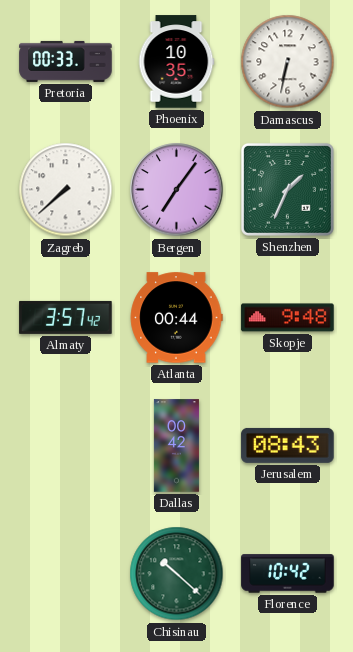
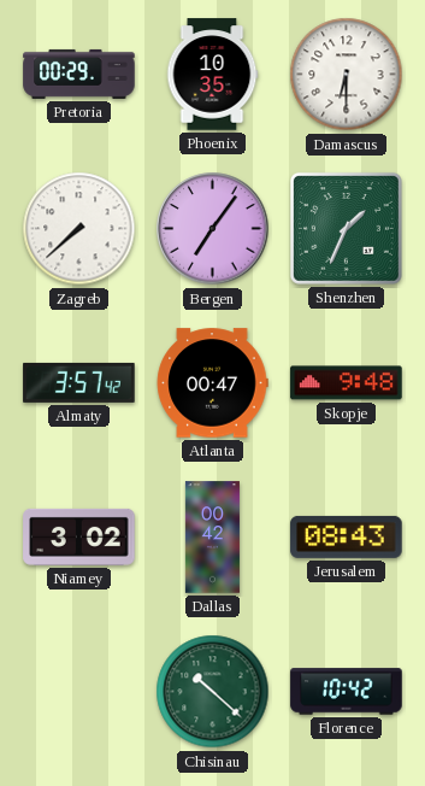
Pretoria: 00:33 -> 00:29 (79, 74)
Damascus: 6:32 -> 6:30 (347, 75)
Atlanta: 00:44 -> 00:47 (212, 383)
Niamey: none -> 3:02 (79, 536)
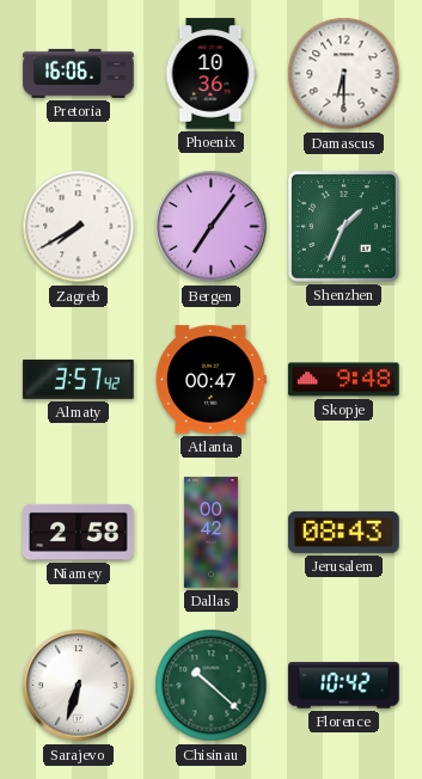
Pretoria: 00:29 -> 16:06 (79, 73)
Phoenix: 10:35 -> 10:36 (210, 74)
Zagreb: 7:38 -> 7:40 (79, 227)
Niamey: 3:02 -> 2:58 (79, 532)
Sarajevo: none -> 6:33 (79, 686)
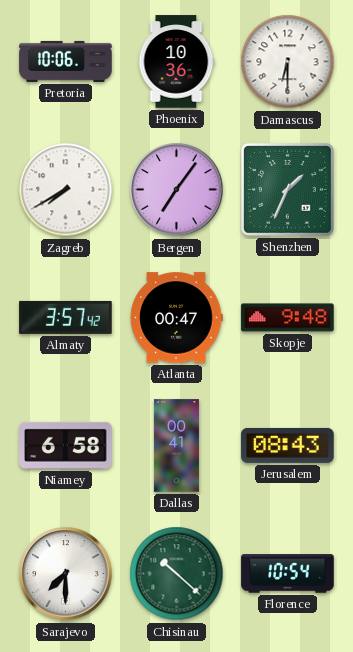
Pretoria: 16:06 -> 10:06 (66, 61)
Niamey: 2:58 -> 6:58 (66, 445)
Dallas: 00:42 -> 00:41 (176, 446)
Sarajevo: 6:33 -> 7:30 (66, 574)
Florence: 10:42 -> 10:54 (288, 574)
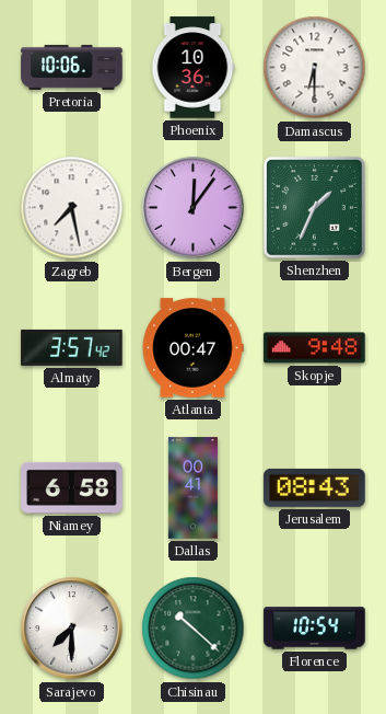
Zagreb: 7:40 -> 7:28 (72, 208)
Bergen: 7:06 -> 12:06 (194, 208)
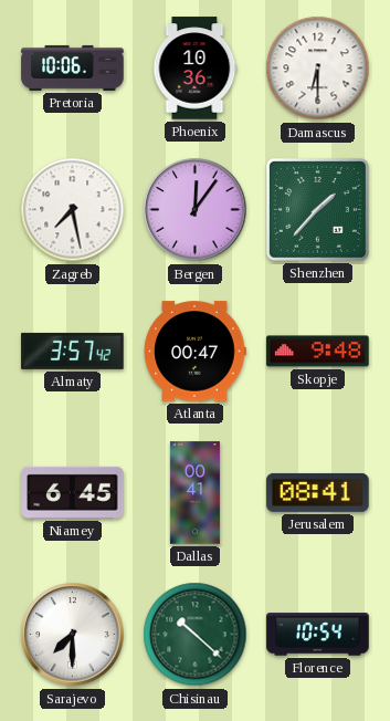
Shenzhen: 1:34 -> 1:37 (317, 209)
Niamey: 6:58 -> 6:45 (73, 492)
Jerusalem: 08:43 -> 08:41 (318, 492)
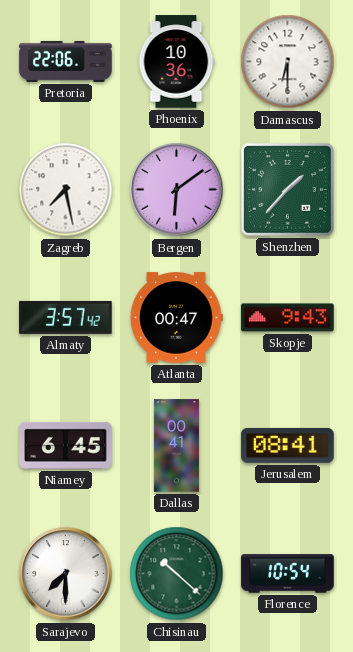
Pretoria: 10:06 -> 22:06 (66, 61)
Bergen: 12:06 -> 6:09 (177, 190)
Skopje: 9:48 -> 9:43 (288, 318)
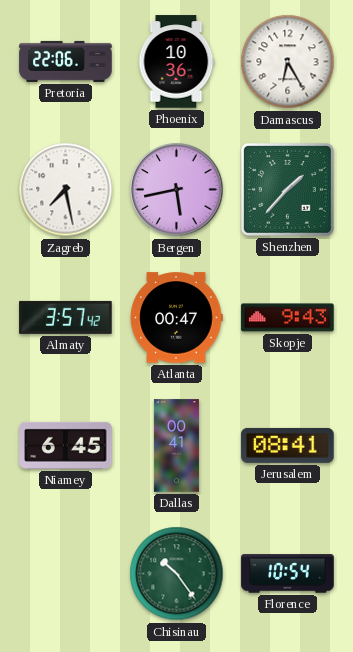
Damascus: 6:30 -> 6:25 (288, 62)
Bergen: 6:09 -> 5:43 (177, 190)
Sarajevo: 7:30 -> none (66, 574)
Chisinau: 10:22 -> 10:24 (177, 574)
